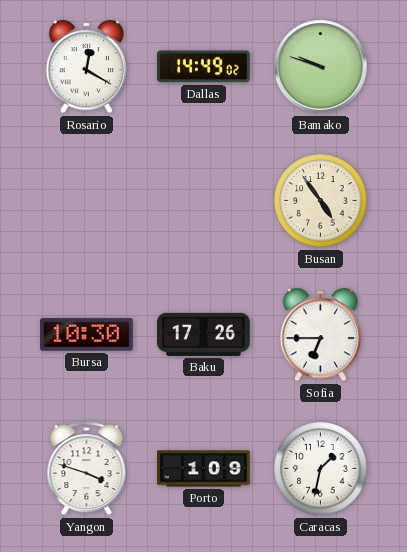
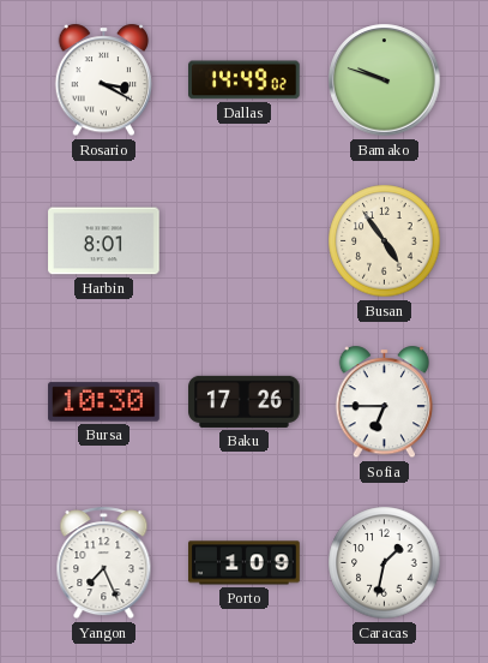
Rosario: 12:20 -> 3:20 (104, 80)
Harbin: none -> 8:01 (104, 241)
Yangon: 3:48 -> 7:26 (104, 563)
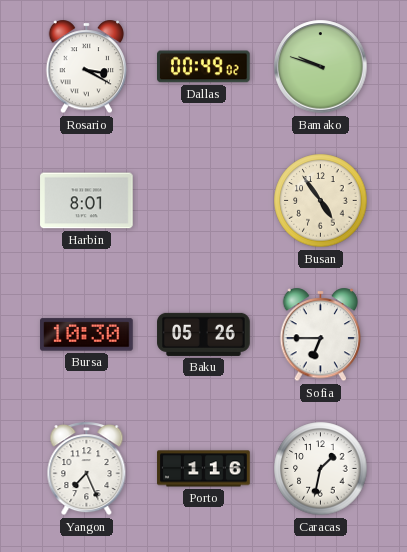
Dallas: 14:49 -> 00:49 (204, 67)
Baku: 17:26 -> 05:26 (204, 334)
Porto: 1:09 -> 1:16 (204, 469)
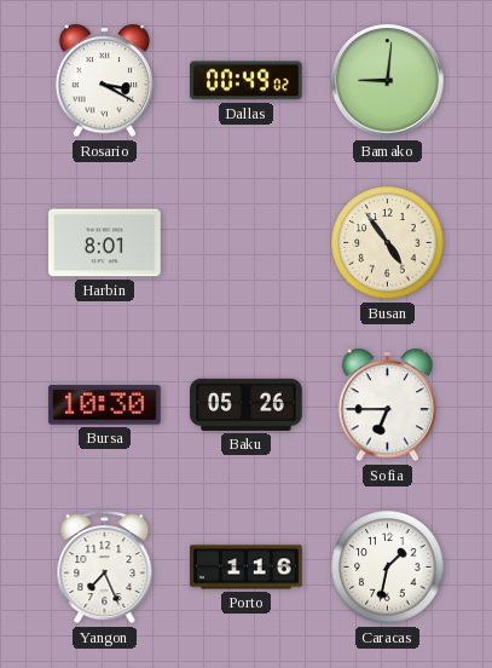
Bamako: 9:48 -> 9:01 (388, 81)
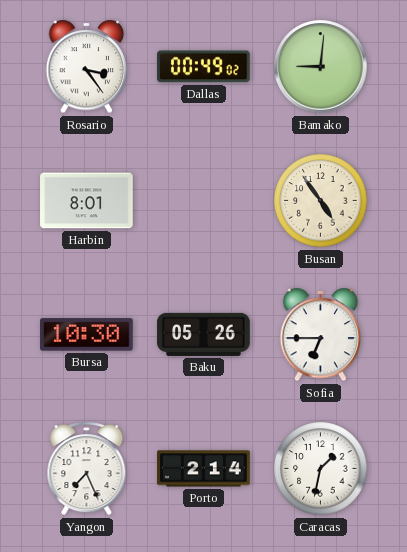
Rosario: 3:20 -> 3:24 (87, 67)
Porto: 1:16 -> 2:14 (204, 469)
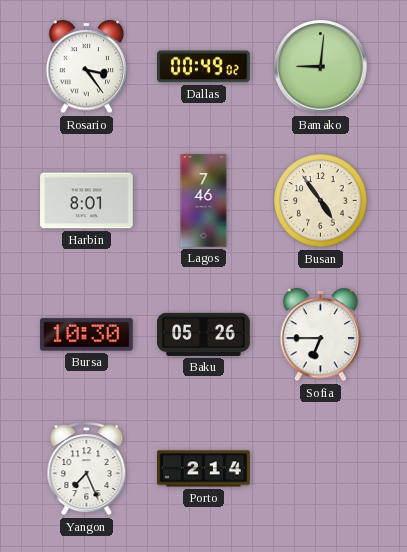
Lagos: none -> 7:46 (204, 201)
Caracas: 1:32 -> none (321, 469)
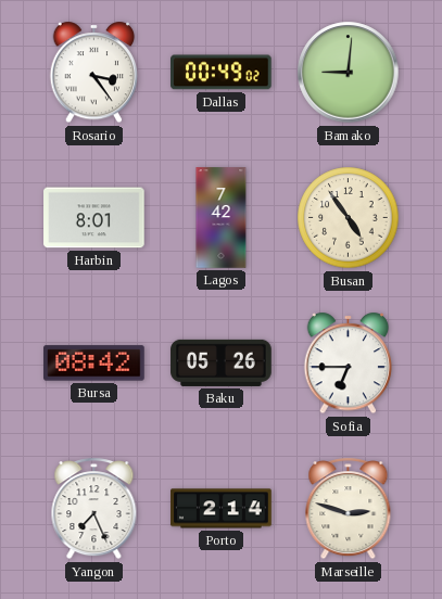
Lagos: 7:46 -> 7:42 (222, 218)
Bursa: 10:30 -> 08:42 (94, 364)
Marseille: none -> 2:48 (349, 509)
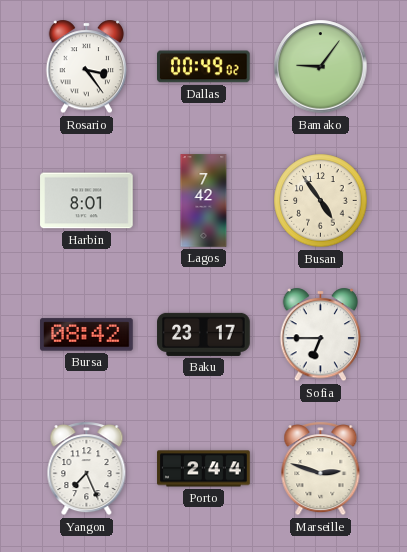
Bamako: 9:01 -> 9:06 (321, 67)
Baku: 05:26 -> 23:17 (204, 334)
Porto: 2:14 -> 2:44 (204, 469)
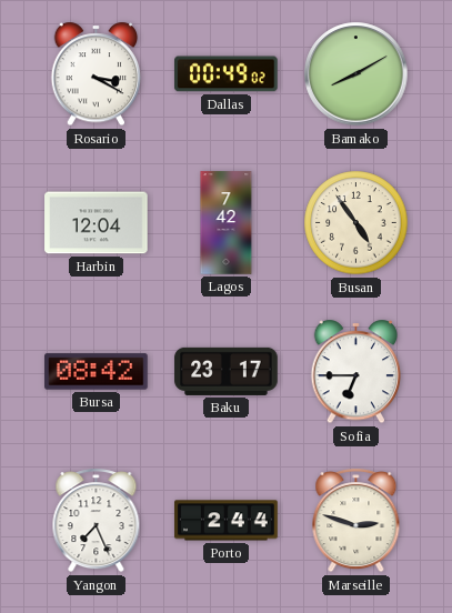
Rosario: 3:24 -> 3:20 (97, 74)
Bamako: 9:06 -> 8:10 (356, 74)
Harbin: 8:01 -> 12:04 (97, 223)
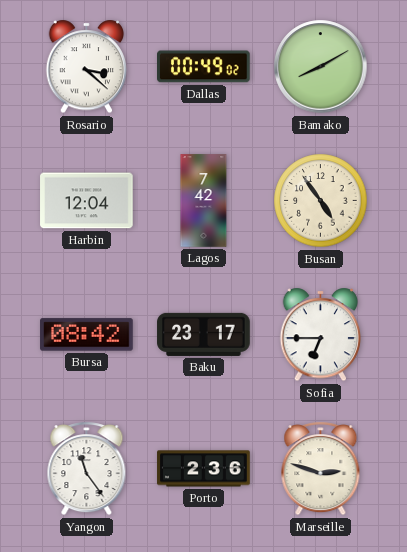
Rosario: 3:20 -> 3:22 (87, 67)
Yangon: 7:26 -> 11:24 (87, 469)
Porto: 2:44 -> 2:36 (204, 469)
